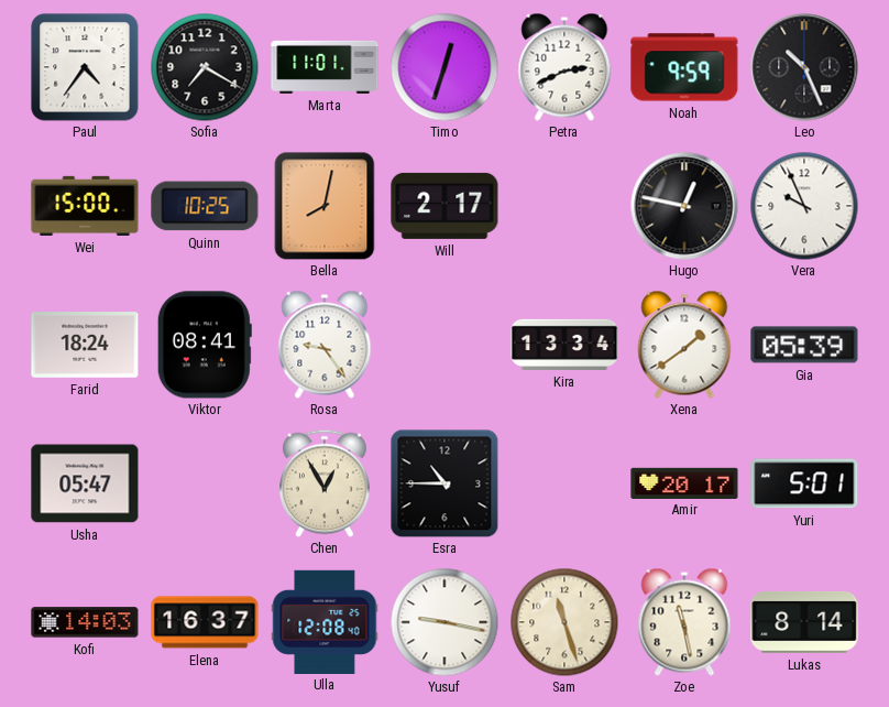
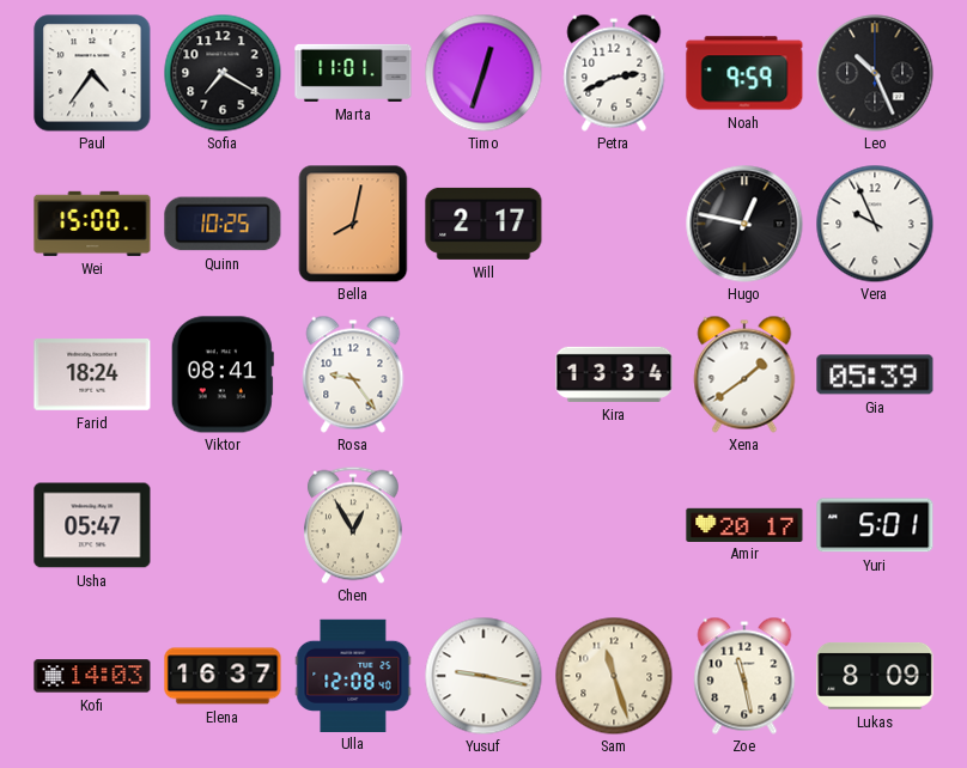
Esra: 10:45 -> none (444, 483)
Lukas: 8:14 -> 8:09 (875, 676)
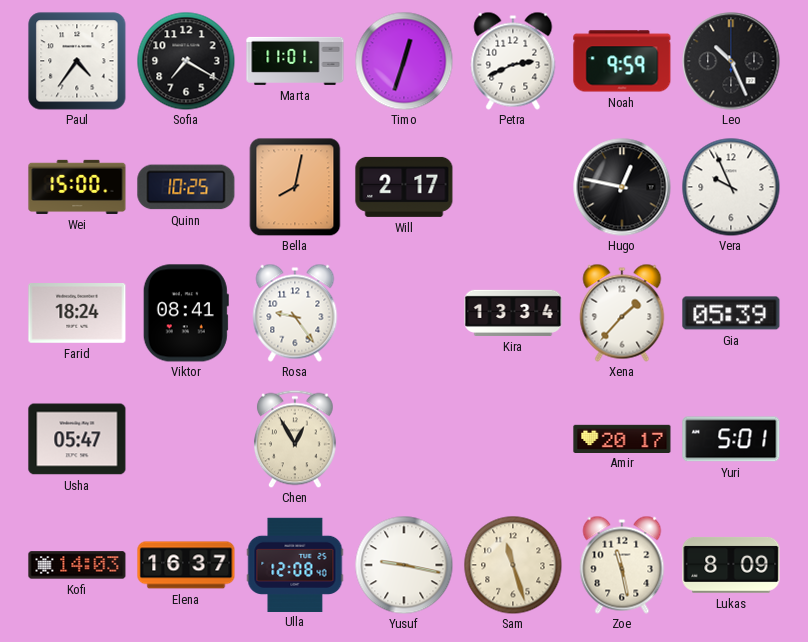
Xena: 1:39 -> 1:37 (622, 313)
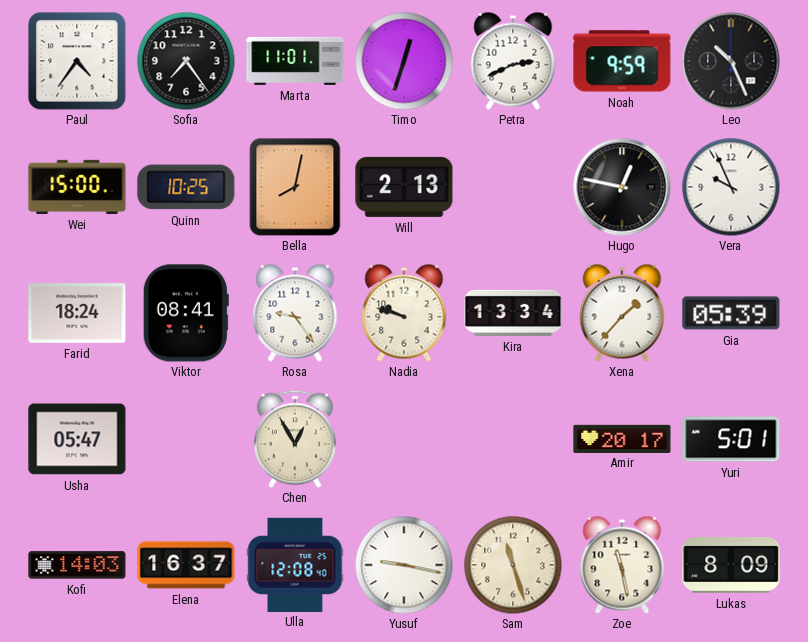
Sofia: 7:20 -> 7:24 (186, 61)
Will: 2:17 -> 2:13 (404, 187)
Nadia: none -> 9:48 (404, 313)
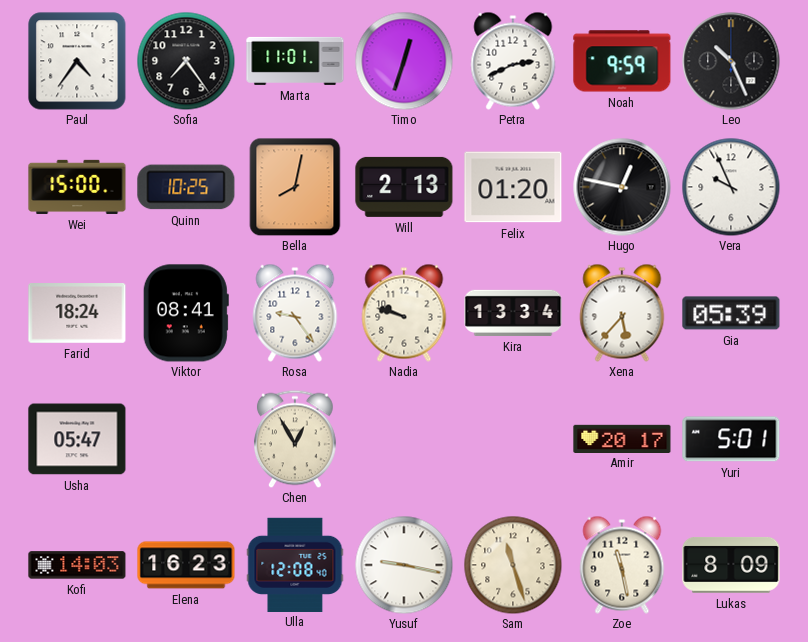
Felix: none -> 01:20 (513, 187)
Xena: 1:37 -> 5:37 (622, 313)
Elena: 16:37 -> 16:23 (186, 565)
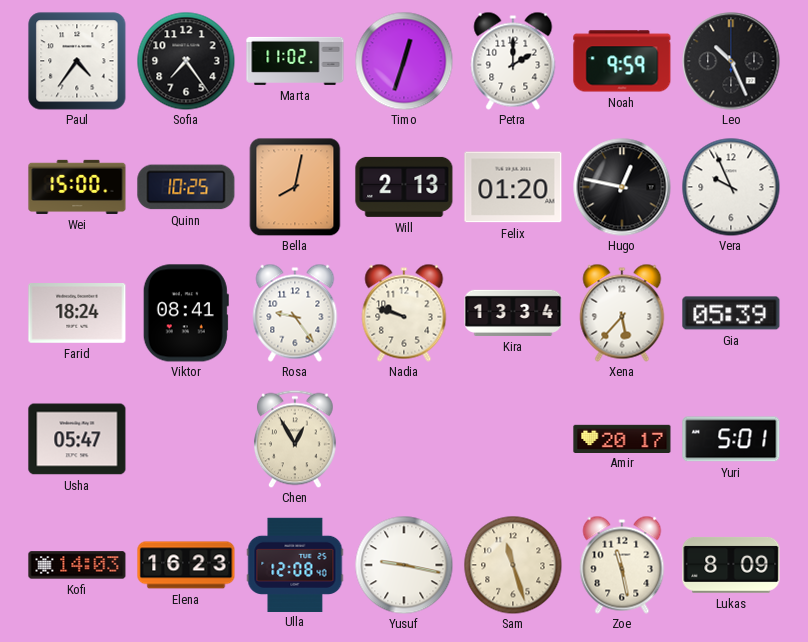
Marta: 11:01 -> 11:02 (295, 61)
Petra: 2:41 -> 2:00 (513, 61)
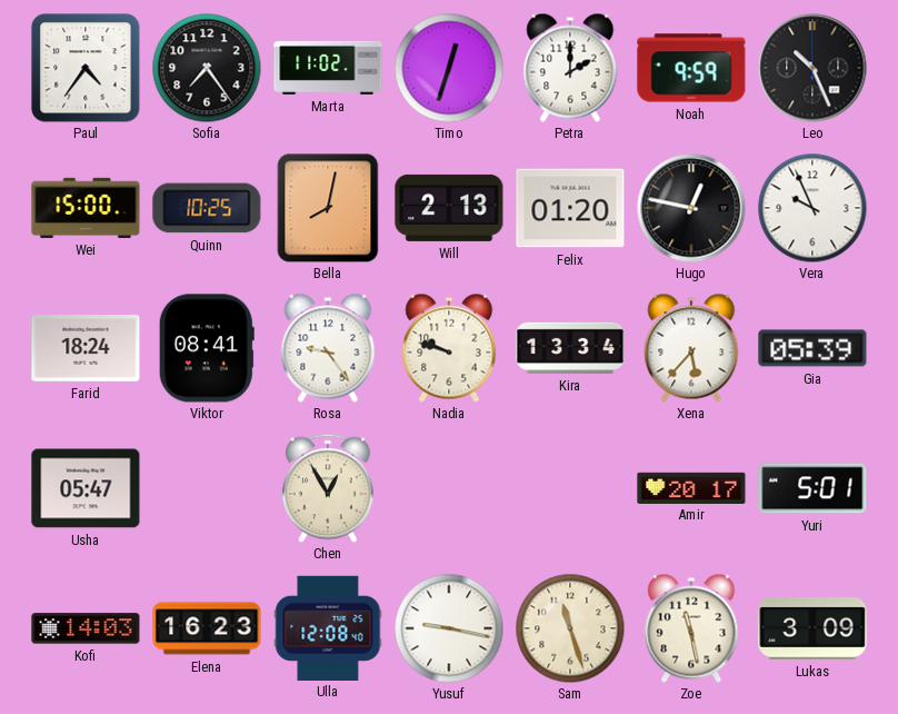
Lukas: 8:09 -> 3:09 (812, 628)
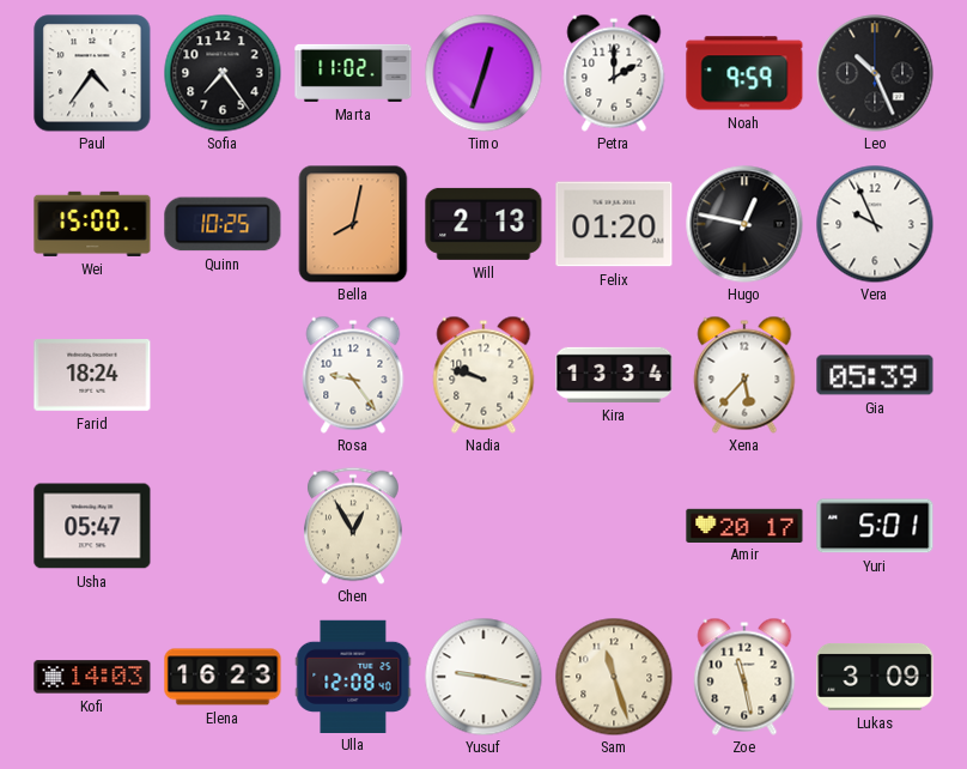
Viktor: 08:41 -> none (207, 348)
